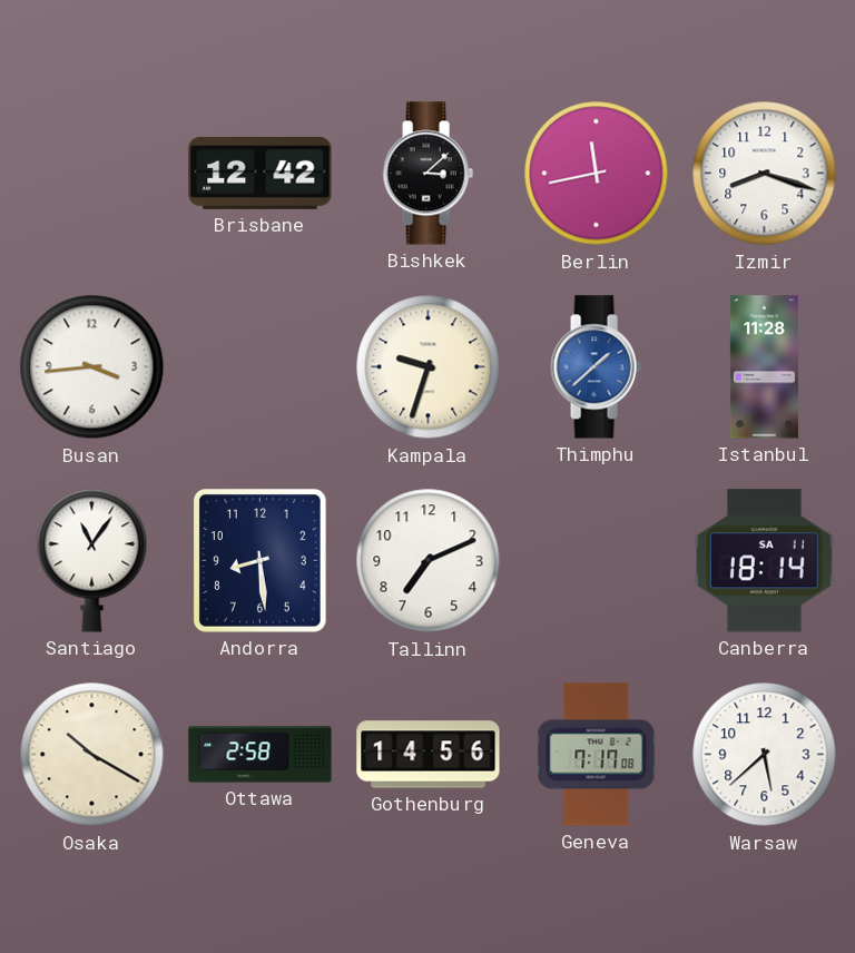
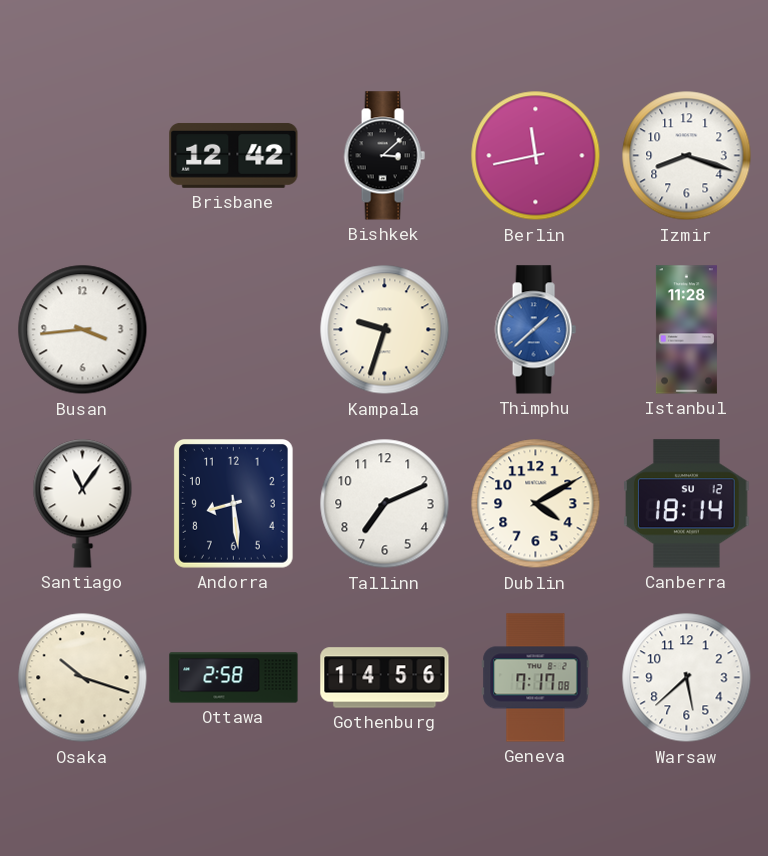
Dublin: none -> 4:10 (536, 504)
Canberra date: SA 11 -> SU 12 (687, 504)
Osaka: 10:20 -> 10:18 (83, 678)
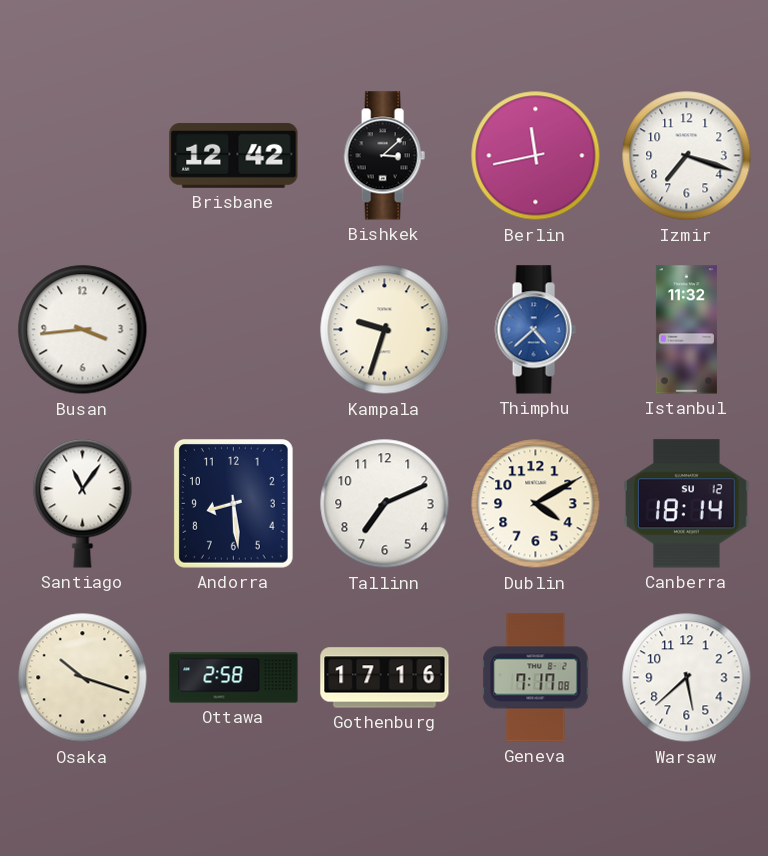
Izmir: 8:18 -> 7:18 (687, 156)
Thimphu: 1:38 -> 4:38 (535, 330)
Istanbul: 11:28 -> 11:32 (686, 330)
Gothenburg: 14:56 -> 17:16 (385, 678)
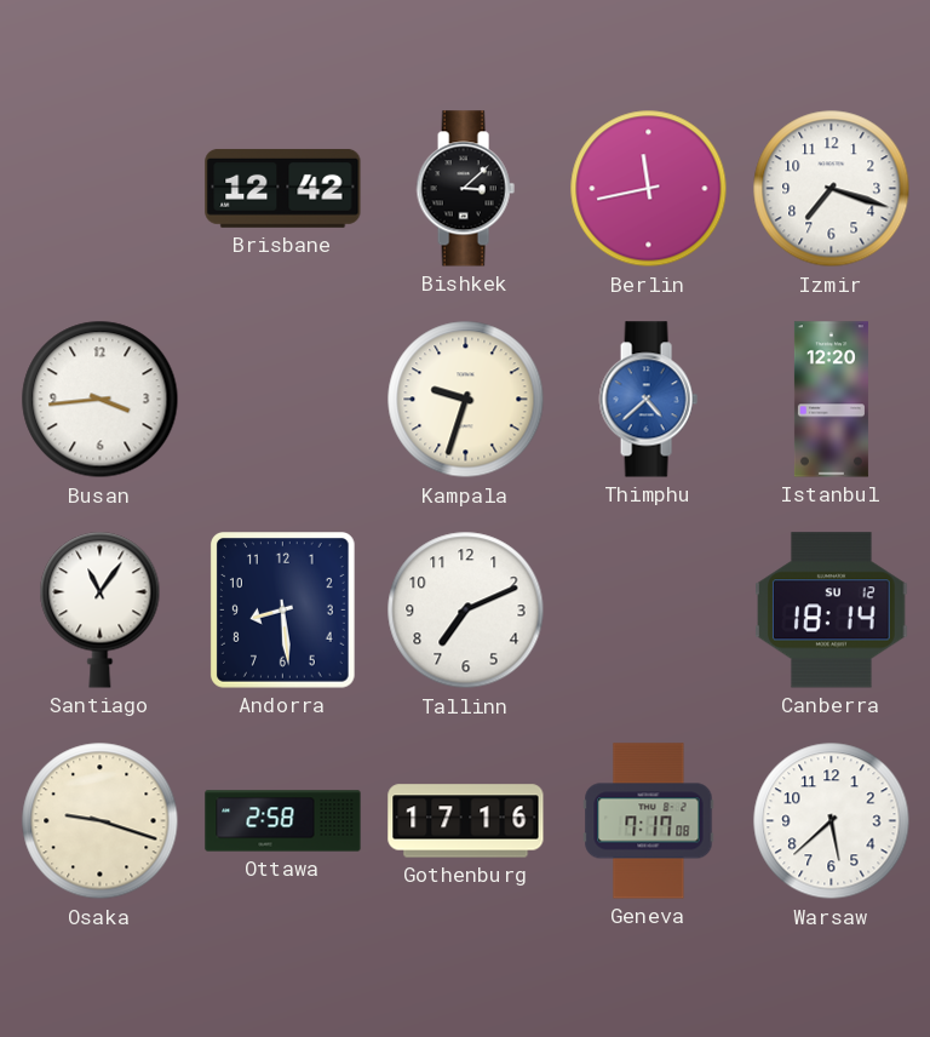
Istanbul: 11:32 -> 12:20 (831, 400)
Dublin: 4:10 -> none (536, 504)
Osaka: 10:18 -> 9:18 (101, 821)
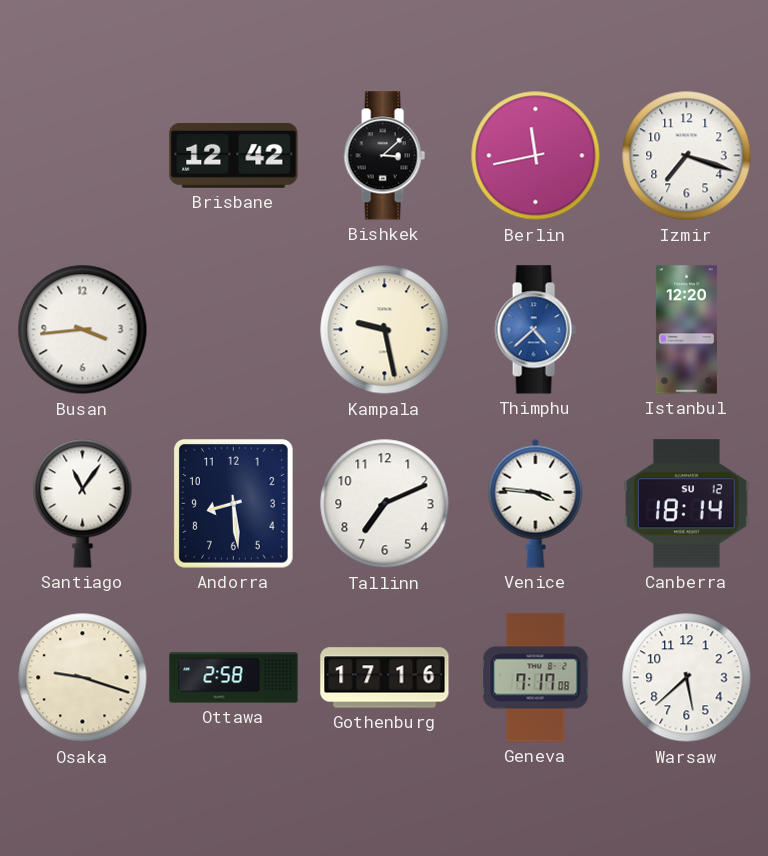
Kampala: 9:33 -> 9:28 (385, 330)
Venice: none -> 3:46 (536, 503)
